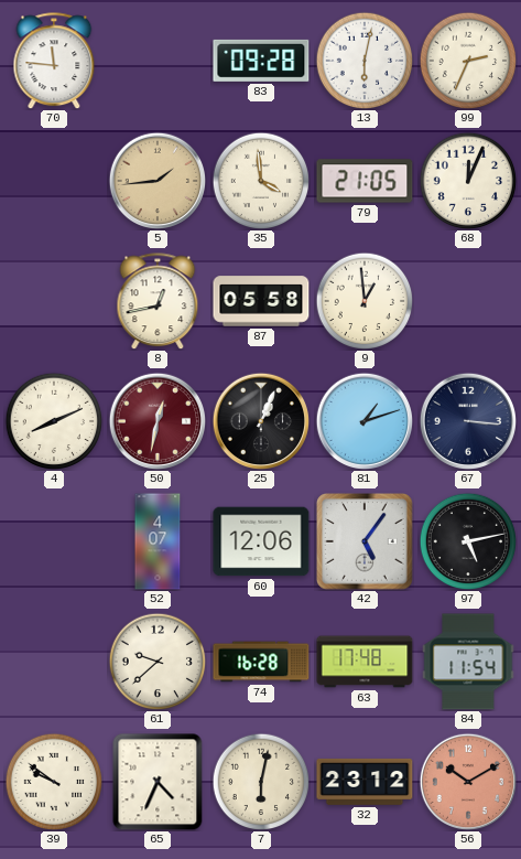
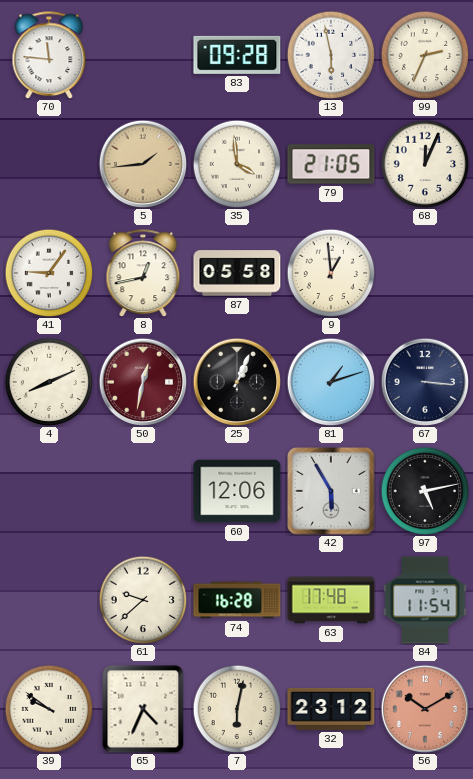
13: 6:02 -> 5:58 (331, 55)
41: none -> 9:06 (49, 273)
52: 4:07 -> none (158, 541)
42: 5:06 -> 5:55 (331, 491)
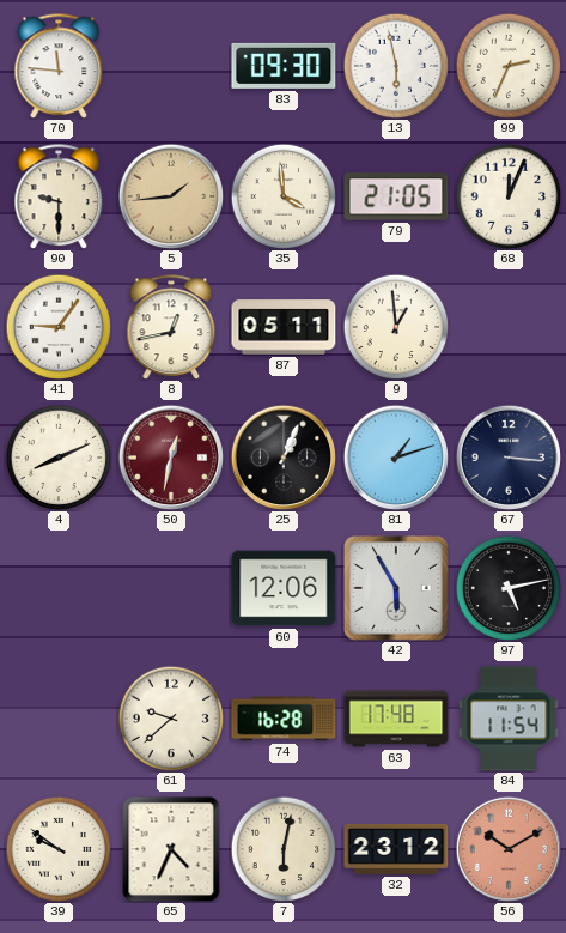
83: 09:28 -> 09:30 (284, 66)
90: none -> 9:30 (59, 196)
87: 05:58 -> 05:11 (284, 327)
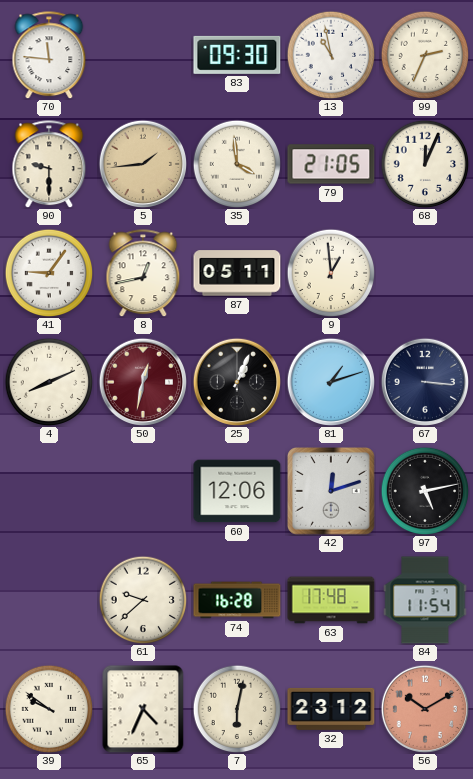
13: 5:58 -> 10:58 (331, 55)
42: 5:55 -> 12:12 (331, 491)
